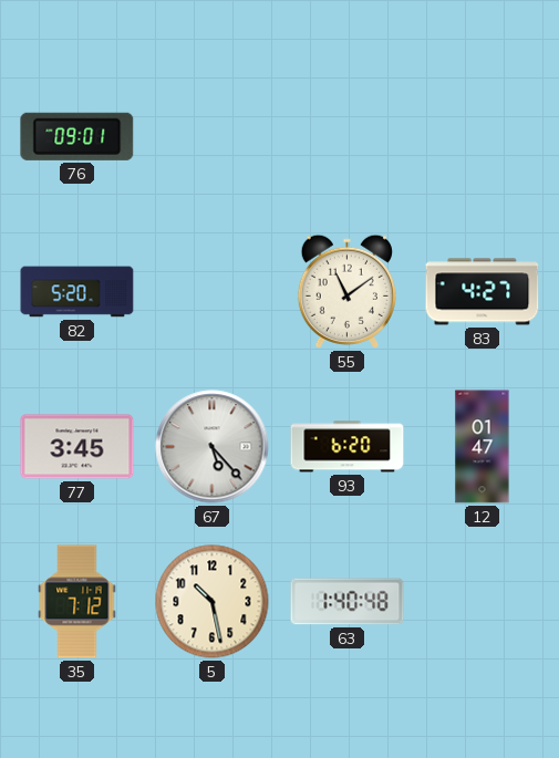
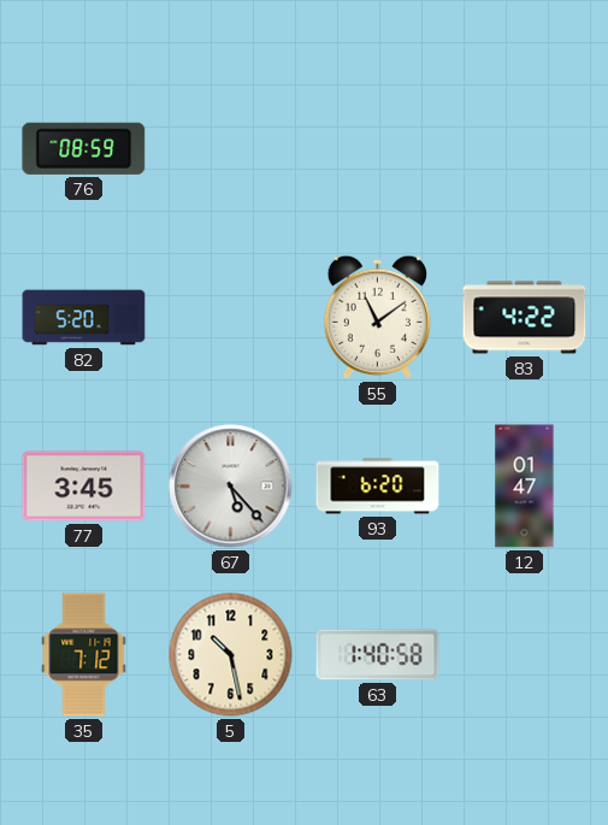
76: 09:01 -> 08:59 (84, 148)
83: 4:27 -> 4:22 (525, 318)
63: 1:40:48 -> 1:40:58 (378, 655)
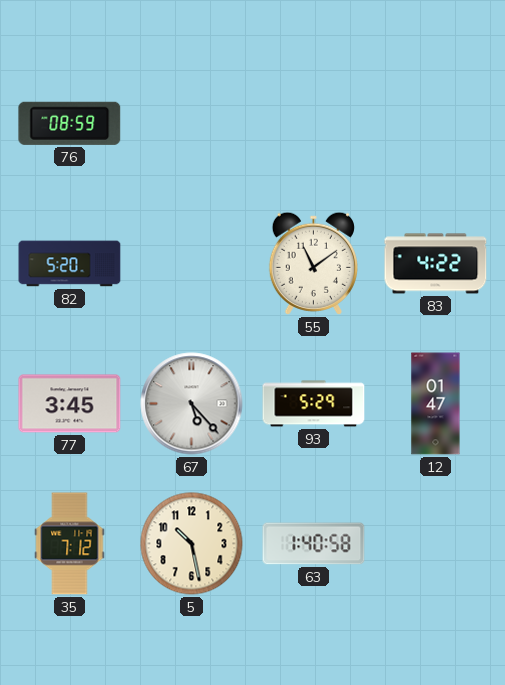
93: 6:20 -> 5:29 (314, 404)
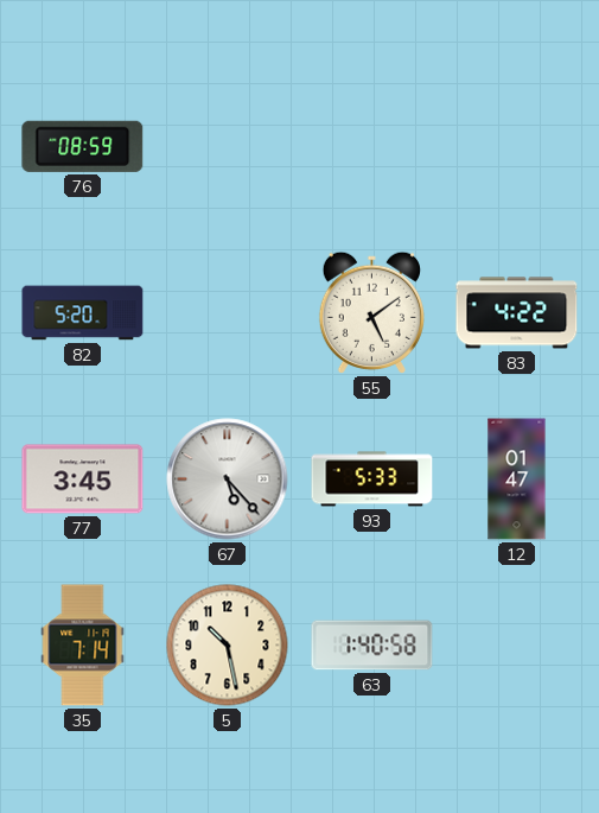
55: 11:09 -> 5:09 (371, 312)
93: 5:29 -> 5:33 (372, 479)
35: 7:12 -> 7:14 (83, 646)
